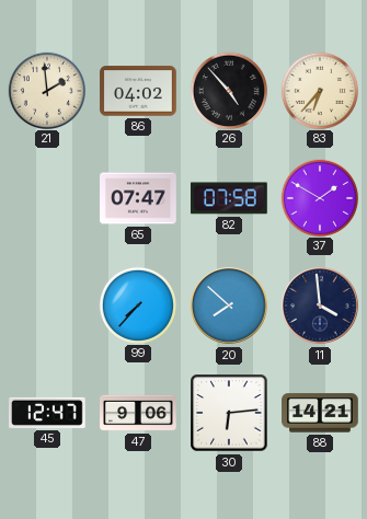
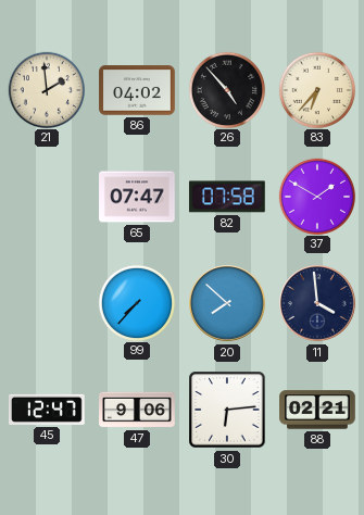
88: 14:21 -> 02:21 (317, 410)
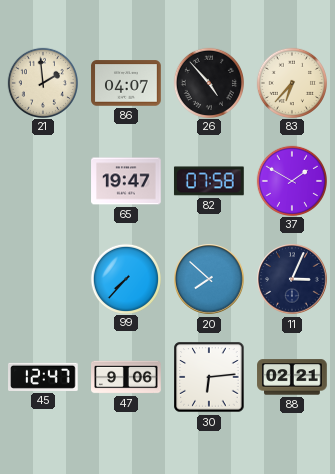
86: 04:02 -> 04:07 (126, 83)
65: 07:47 -> 19:47 (126, 181)
11: 3:59 -> 3:04 (292, 279)
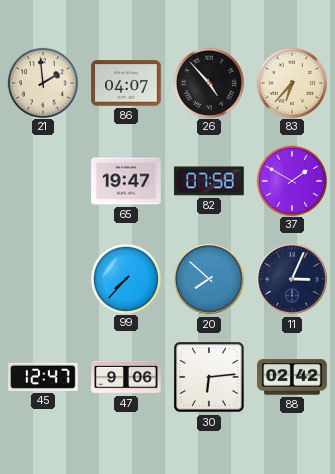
88: 02:21 -> 02:42 (292, 377)
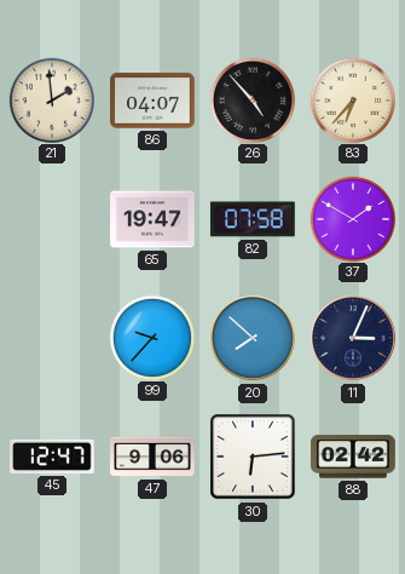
99: 7:37 -> 9:37 (151, 337)
